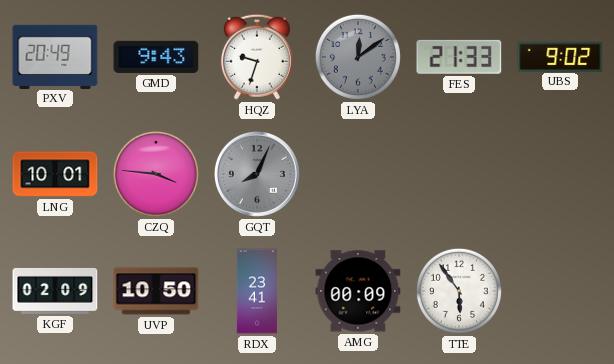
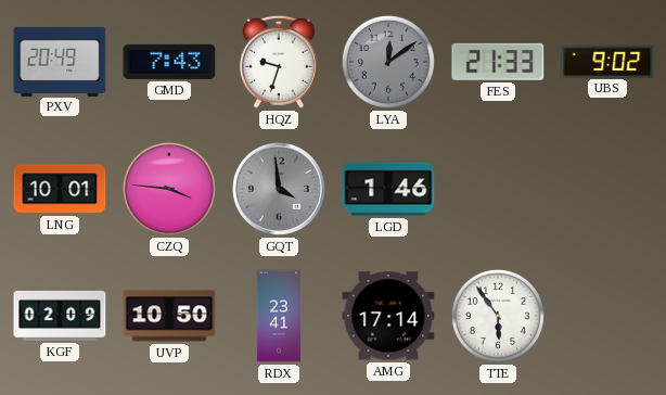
GMD: 9:43 -> 7:43 (169, 62)
GQT: 8:04 -> 3:59 (279, 189)
LGD: none -> 1:46 (388, 189)
AMG: 00:09 -> 17:14 (388, 316)
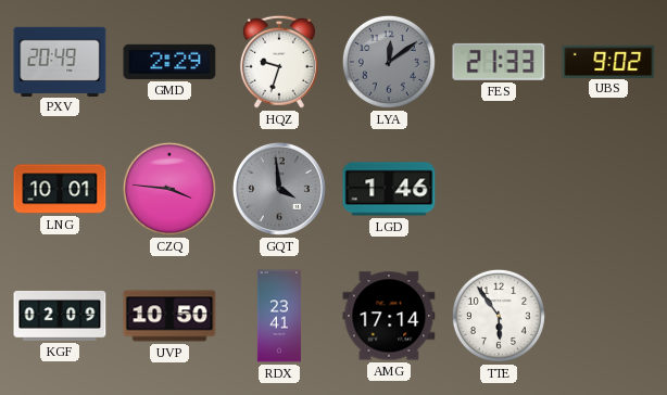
GMD: 7:43 -> 2:29 (169, 62)
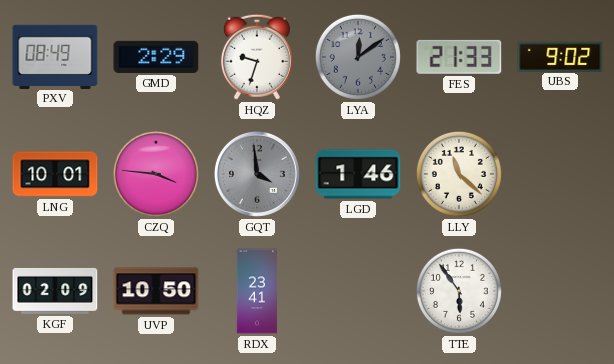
PXV: 20:49 -> 08:49 (55, 56)
LLY: none -> 11:22 (459, 174)
AMG: 17:14 -> none (389, 316)
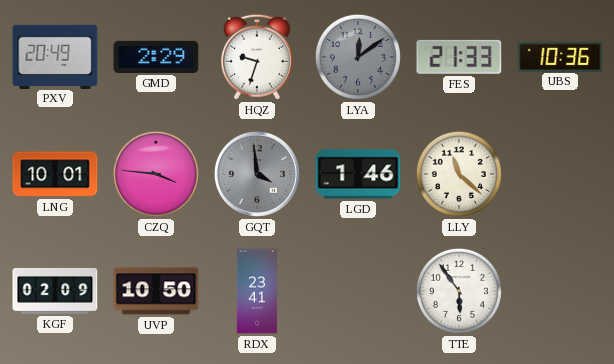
PXV: 08:49 -> 20:49 (55, 56)
UBS: 9:02 -> 10:36 (560, 56)
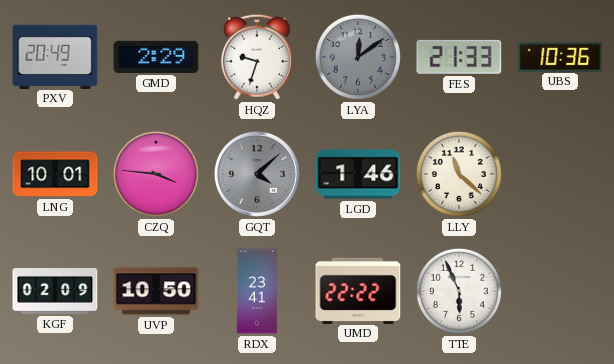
GQT: 3:59 -> 4:08 (257, 174)
UMD: none -> 22:22 (358, 290)
TTE: 5:54 -> 5:56 (459, 291)
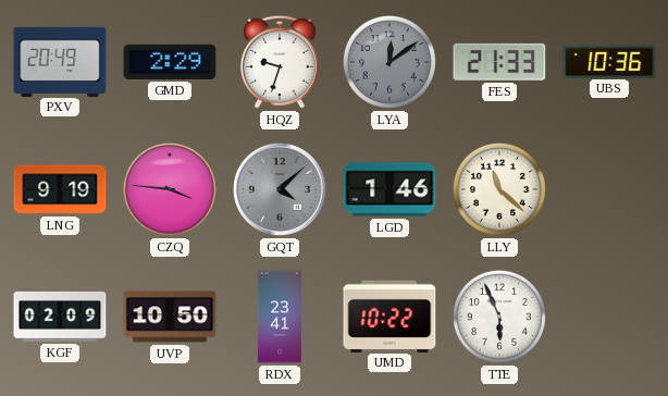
LNG: 10:01 -> 9:19 (60, 189)
UMD: 22:22 -> 10:22 (389, 315)
